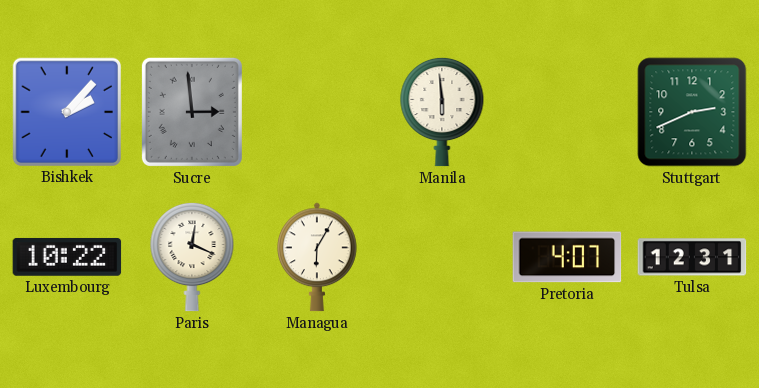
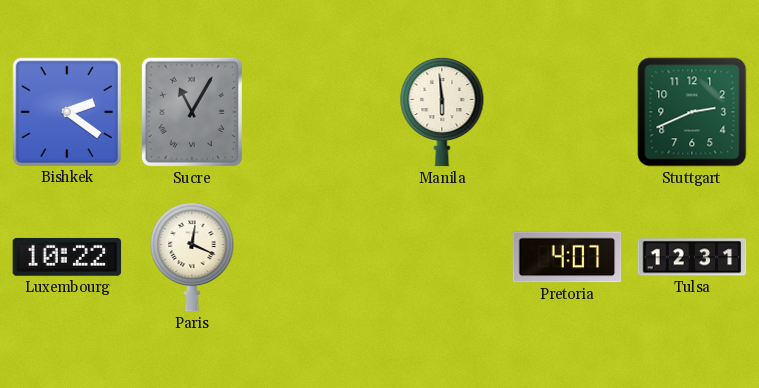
Bishkek: 2:07 -> 2:21 (66, 111)
Sucre: 2:59 -> 11:05 (192, 112)
Managua: 6:05 -> none (318, 257)
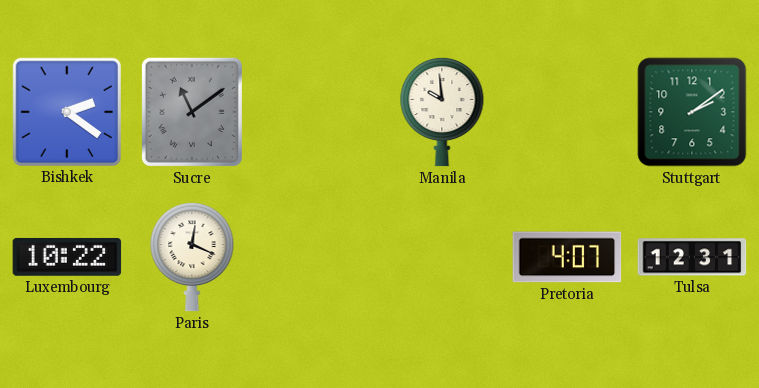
Sucre: 11:05 -> 11:09 (192, 112)
Manila: 5:59 -> 9:59 (442, 112)
Stuttgart: 2:41 -> 2:09 (692, 112)
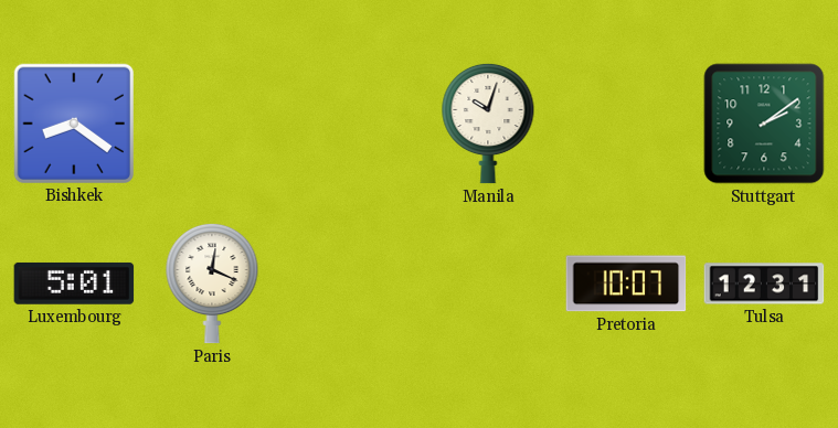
Bishkek: 2:21 -> 8:21 (73, 122)
Sucre: 11:09 -> none (192, 112)
Manila: 9:59 -> 10:03 (488, 124)
Luxembourg: 10:22 -> 5:01 (74, 283)
Pretoria: 4:07 -> 10:07 (626, 283)
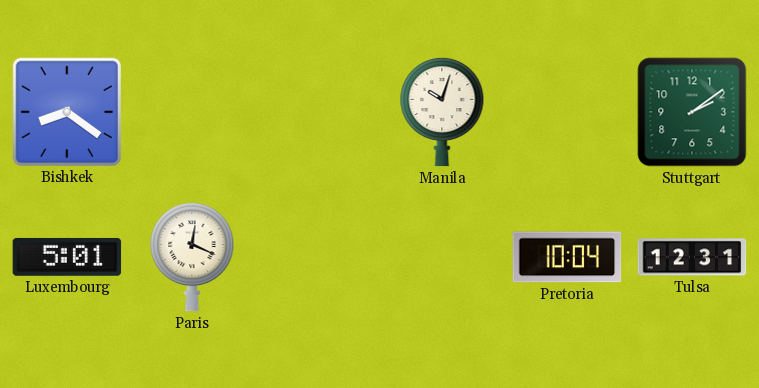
Pretoria: 10:07 -> 10:04 (567, 257)
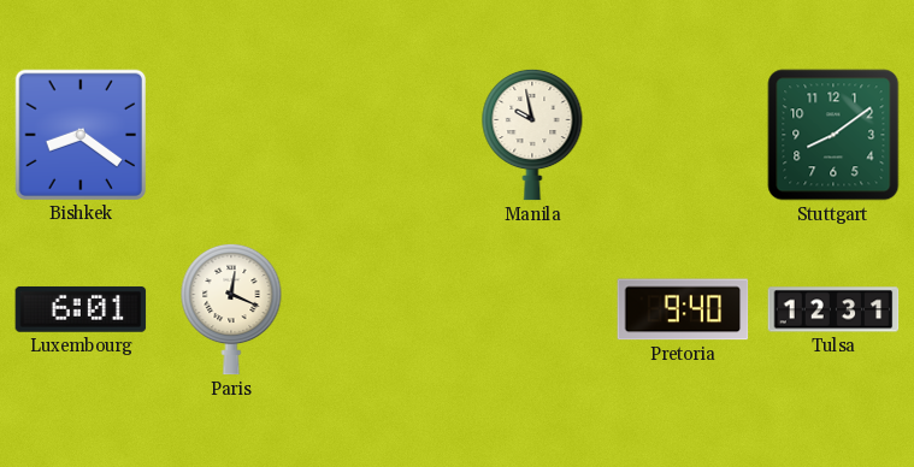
Manila: 10:03 -> 9:58 (532, 135)
Stuttgart: 2:09 -> 8:09 (833, 135)
Luxembourg: 5:01 -> 6:01 (81, 309)
Pretoria: 10:04 -> 9:40 (683, 309)
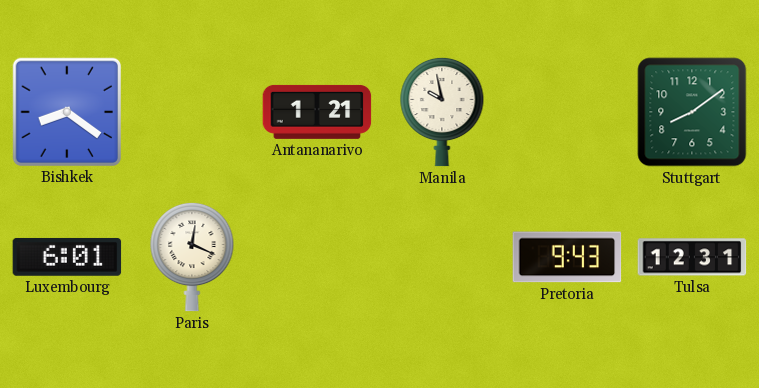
Antananarivo: none -> 1:21 (317, 112)
Pretoria: 9:40 -> 9:43 (567, 257)
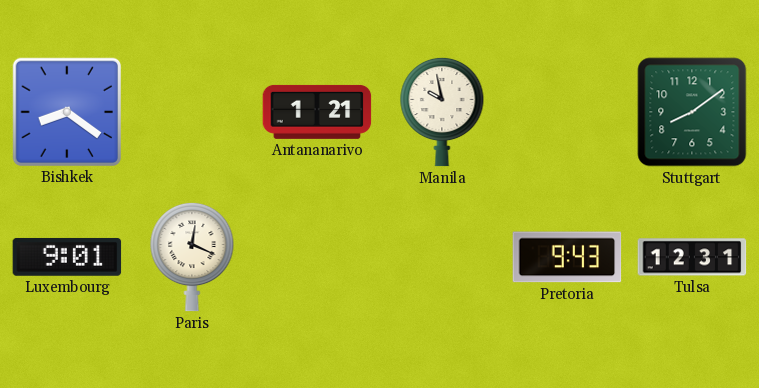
Luxembourg: 6:01 -> 9:01 (67, 257)
